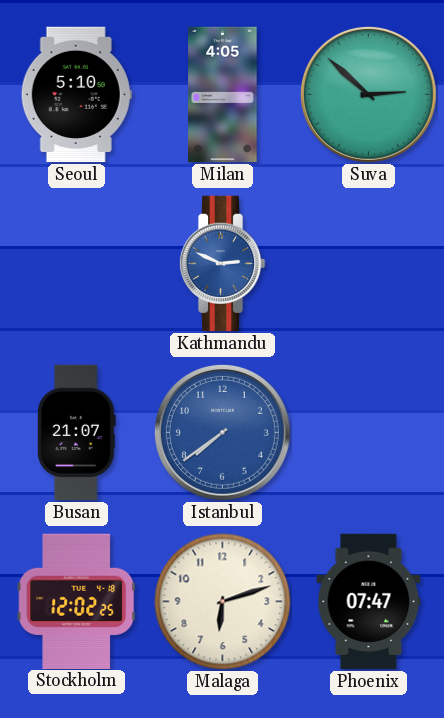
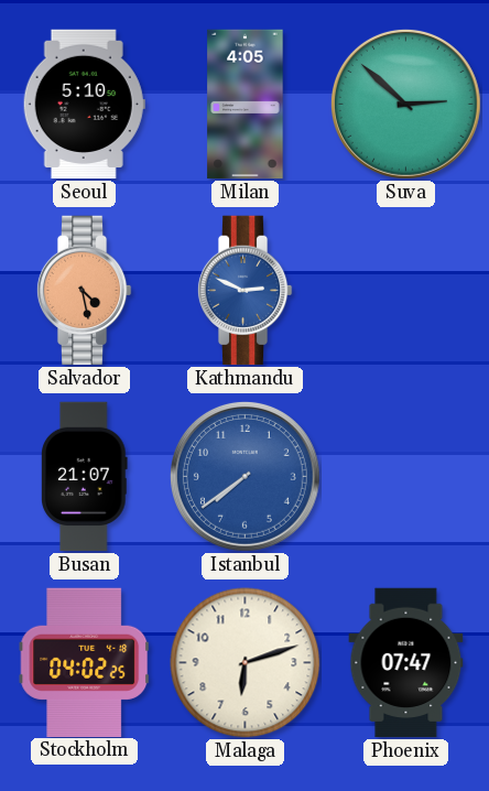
Salvador: none -> 4:28 (84, 291)
Stockholm: 12:02 -> 04:02 (85, 662)
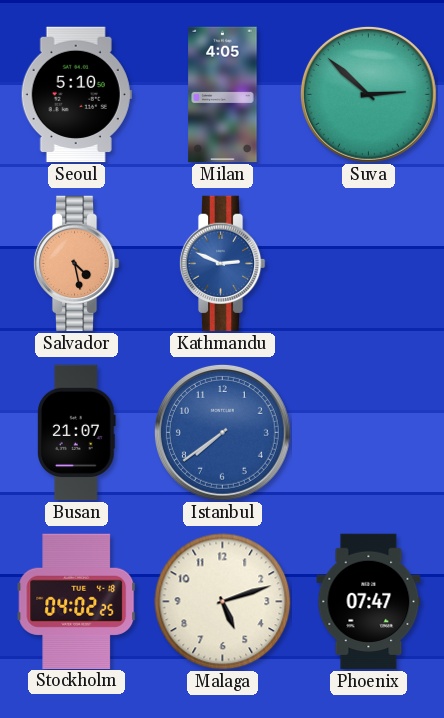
Malaga: 6:12 -> 5:12 (223, 602)
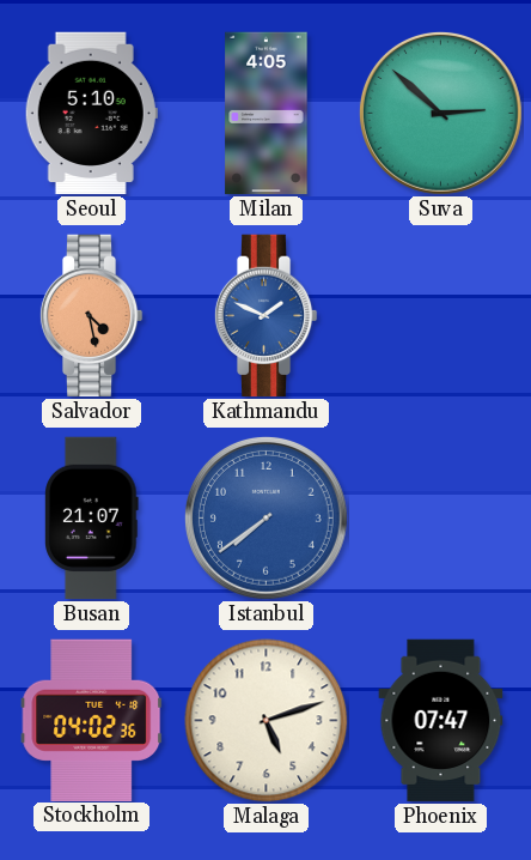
Kathmandu: 2:49 -> 1:49 (265, 316)
Stockholm: 04:02:25 -> 04:02:36 (92, 720)
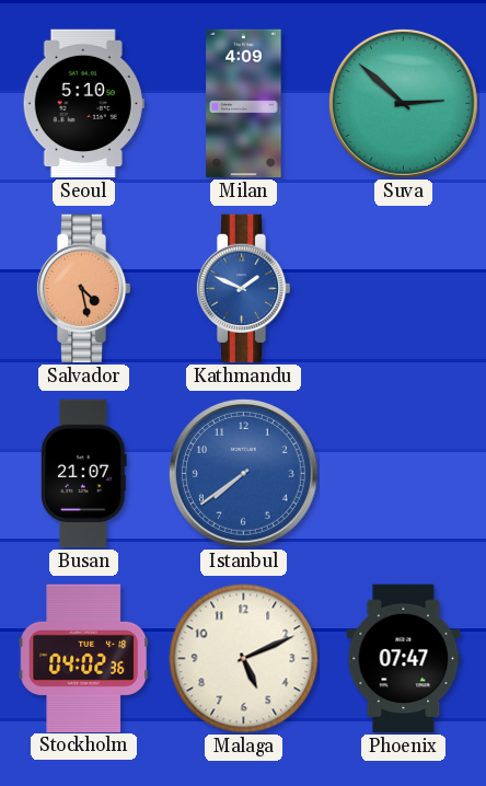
Milan: 4:05 -> 4:09 (244, 104)
Malaga: 5:12 -> 5:11 (244, 659)
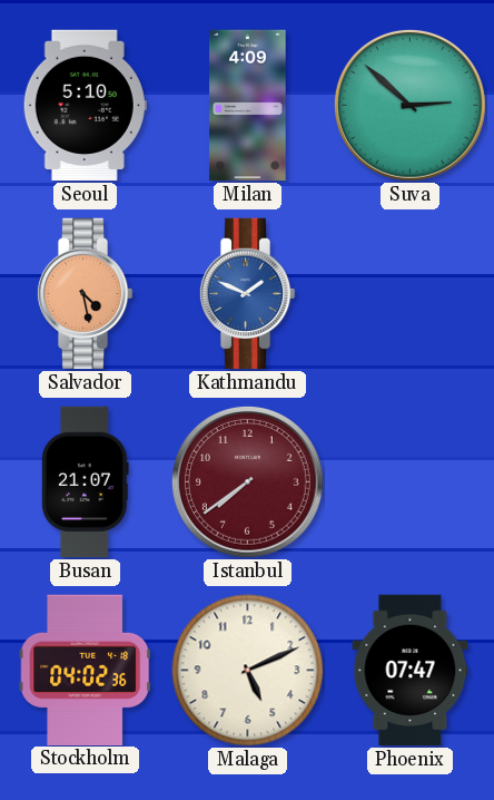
Istanbul dial: blue -> burgundy (247, 481)
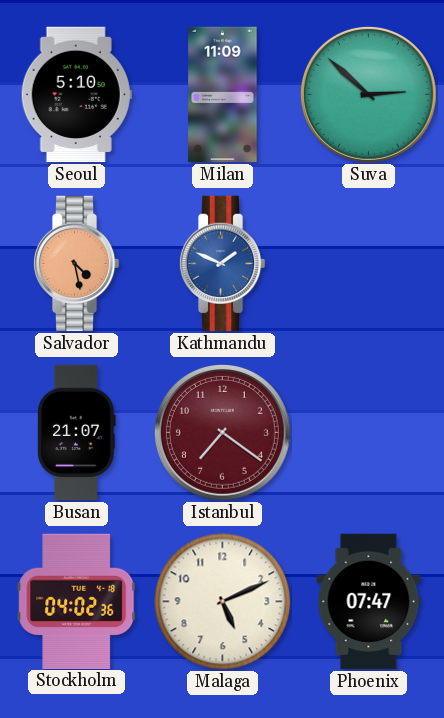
Milan: 4:09 -> 11:09 (223, 95)
Istanbul: 7:39 -> 7:21 (222, 432)
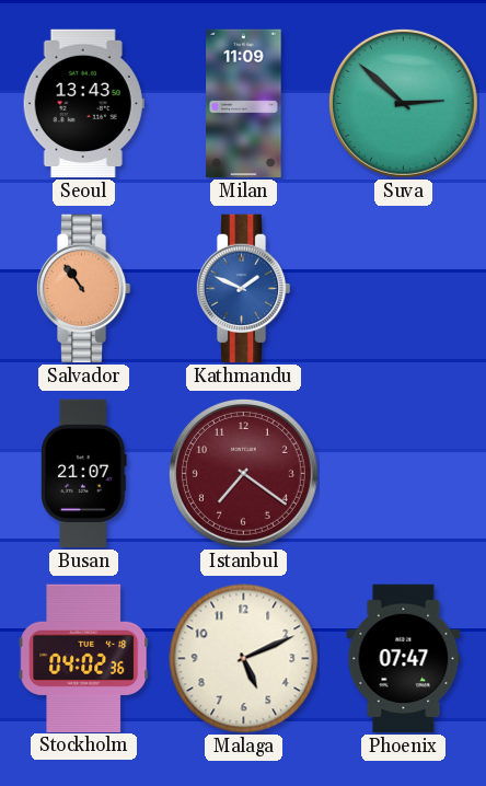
Seoul: 5:10 -> 13:43 (83, 104)
Salvador: 4:28 -> 10:54 (83, 289)
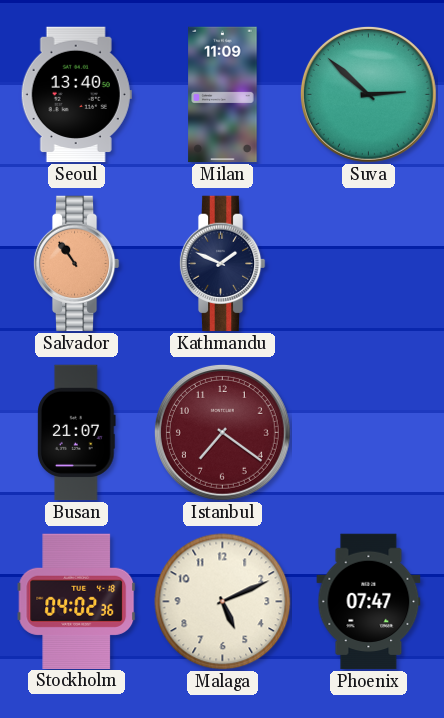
Seoul: 13:43 -> 13:40 (76, 95)
Kathmandu dial: blue -> navy (222, 264)
